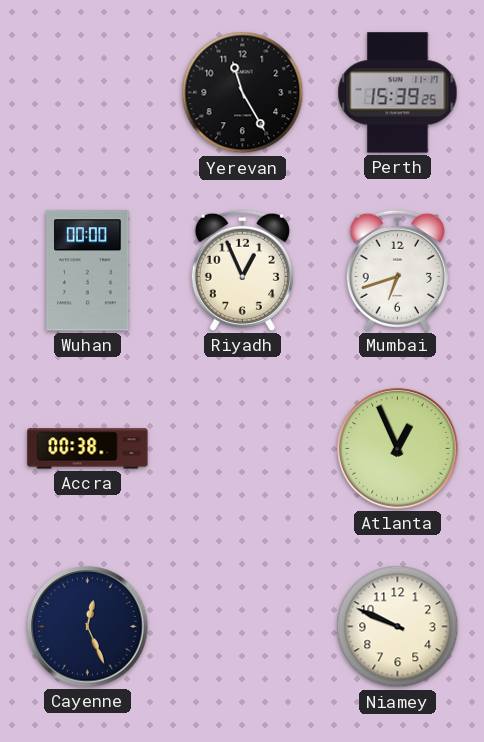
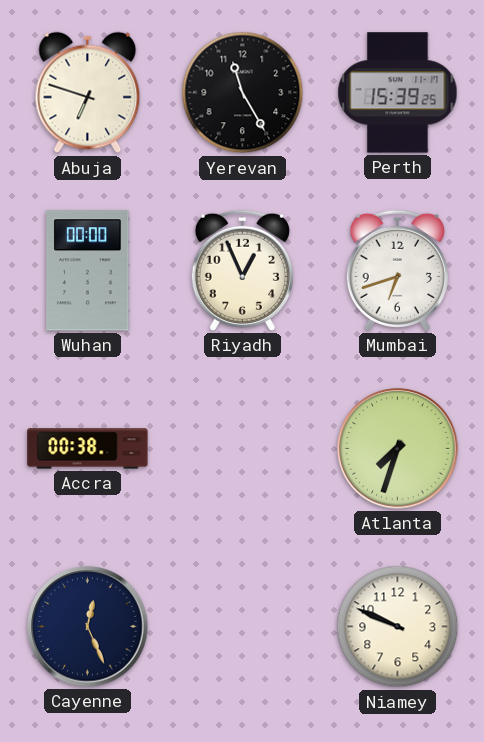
Abuja: none -> 6:48 (88, 93)
Atlanta: 12:56 -> 7:33 (398, 449)
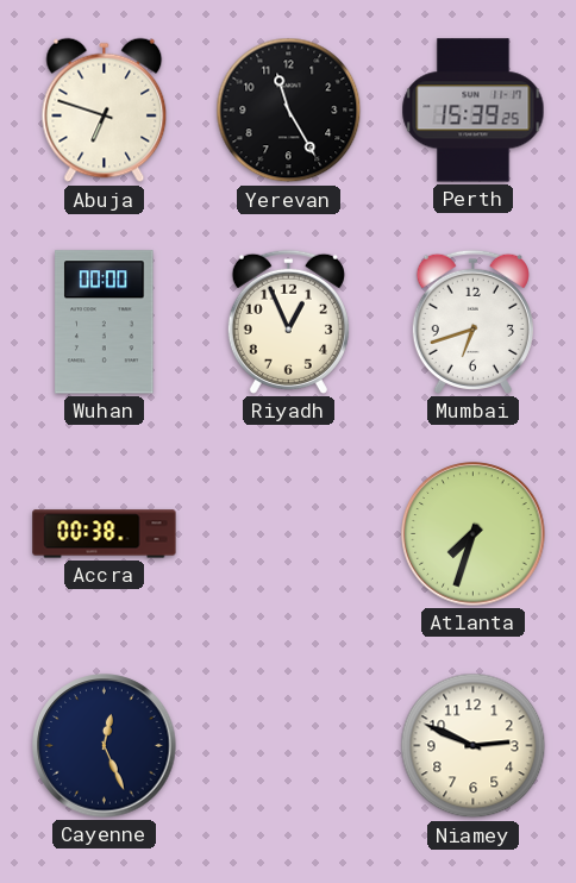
Niamey: 9:49 -> 2:49 (474, 746)
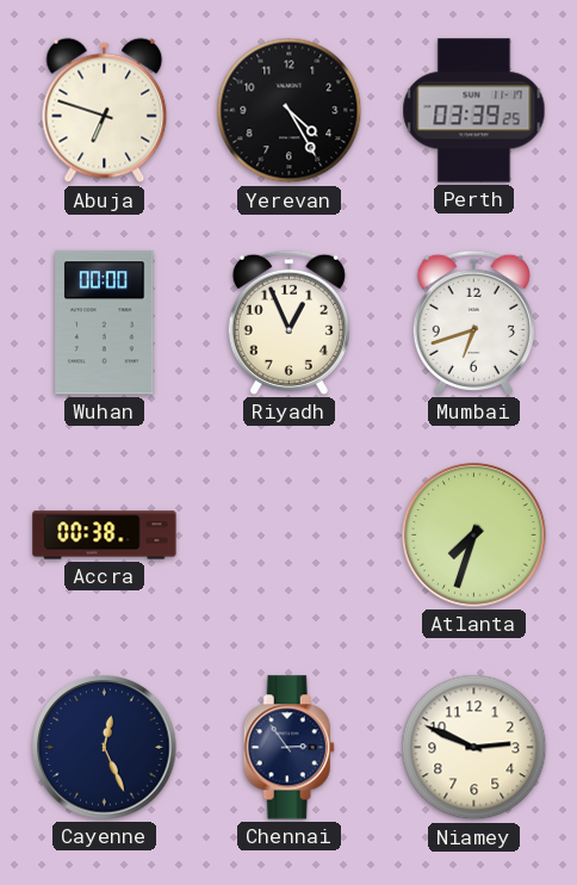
Yerevan: 11:25 -> 4:25 (290, 111)
Perth: 15:39 -> 03:39 (474, 111)
Chennai: none -> 2:54 (288, 748)
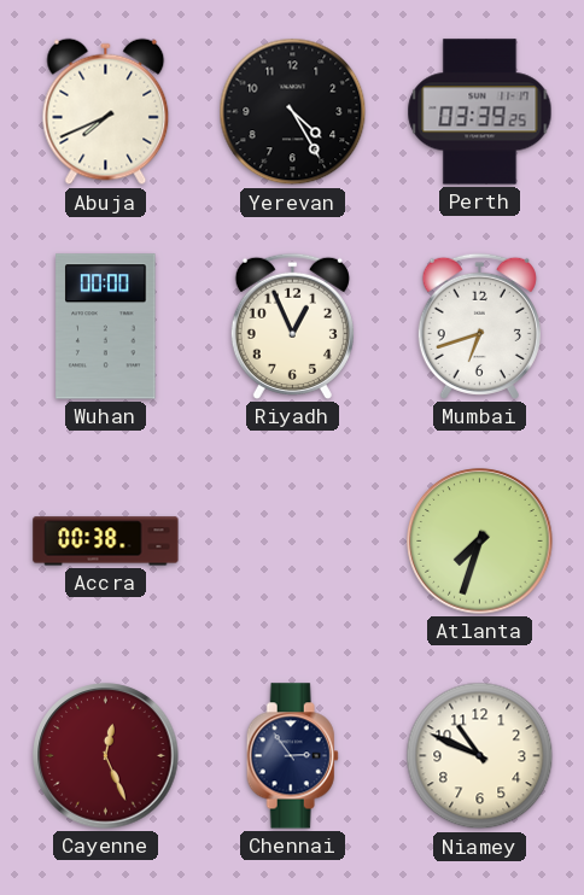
Abuja: 6:48 -> 7:41 (106, 112)
Cayenne dial: navy -> burgundy (106, 756)
Niamey: 2:49 -> 10:49 (480, 756)
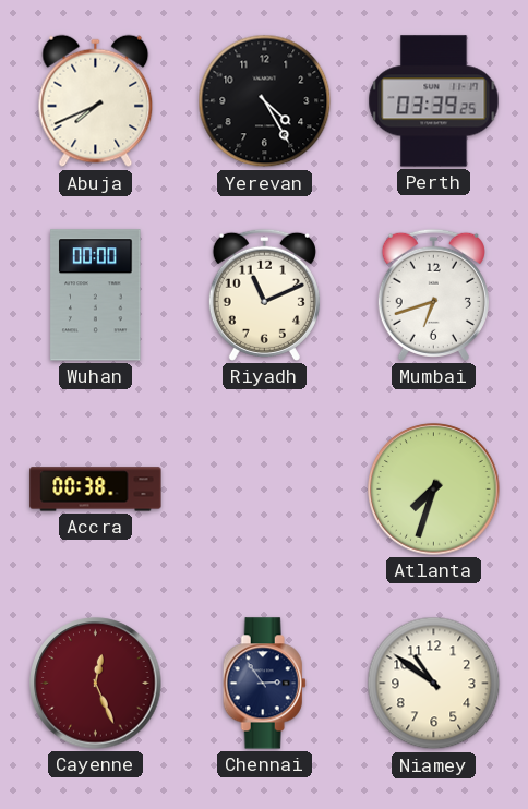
Riyadh: 12:56 -> 11:11 (264, 294)
Niamey: 10:49 -> 10:51 (434, 684)
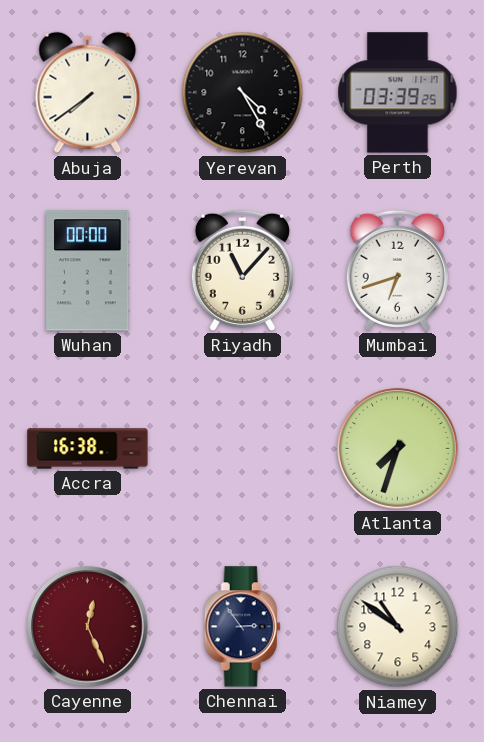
Abuja: 7:41 -> 7:39 (88, 93)
Riyadh: 11:11 -> 11:07 (242, 270)
Accra: 00:38 -> 16:38 (88, 449)
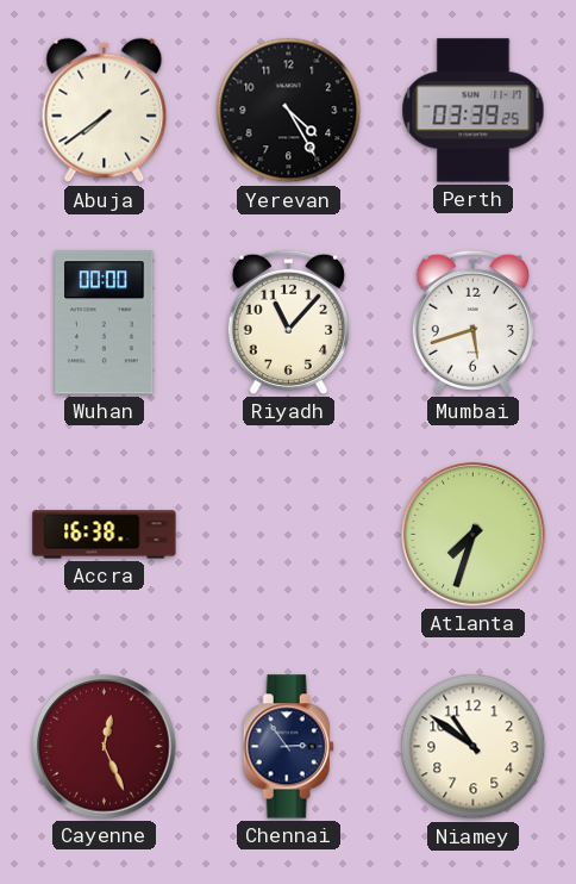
Mumbai: 6:42 -> 5:42 (472, 322)
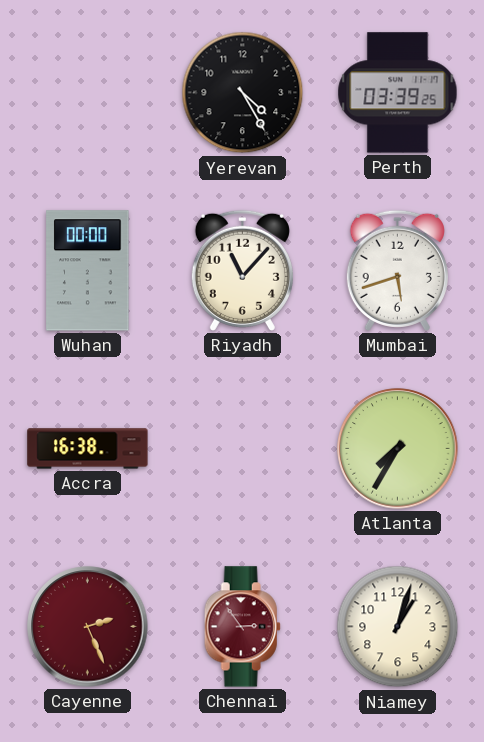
Abuja: 7:39 -> none (105, 111)
Atlanta: 7:33 -> 7:35 (398, 449)
Cayenne: 12:26 -> 2:26 (88, 627)
Chennai dial: navy -> burgundy (242, 627)
Niamey: 10:51 -> 1:03 (398, 627)
